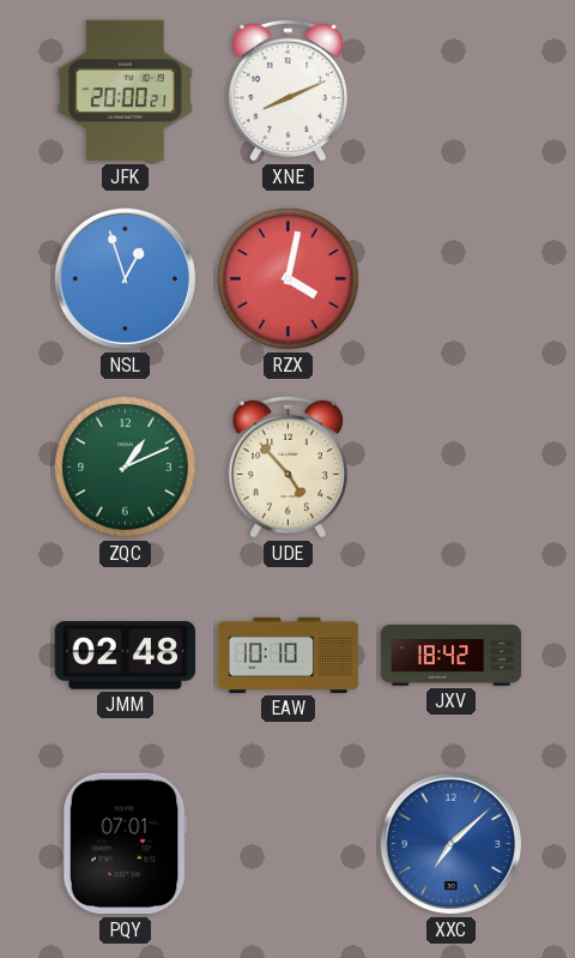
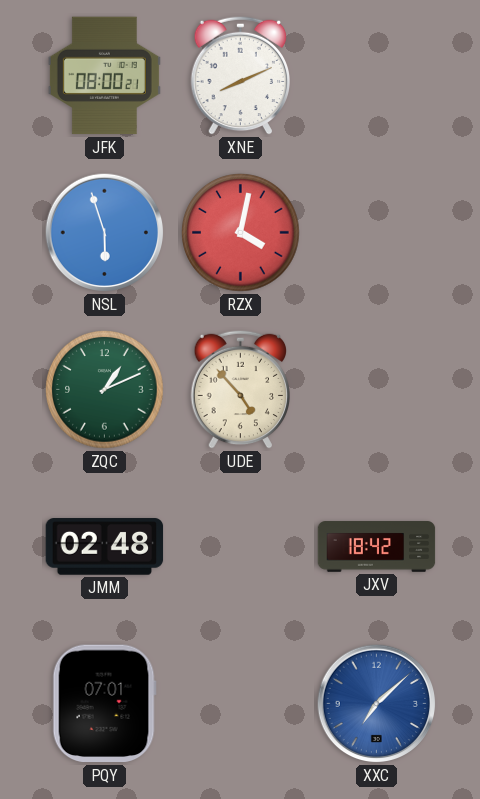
JFK: 20:00 -> 08:00 (104, 76)
NSL: 12:57 -> 5:57 (105, 233)
EAW: 10:10 -> none (289, 655)
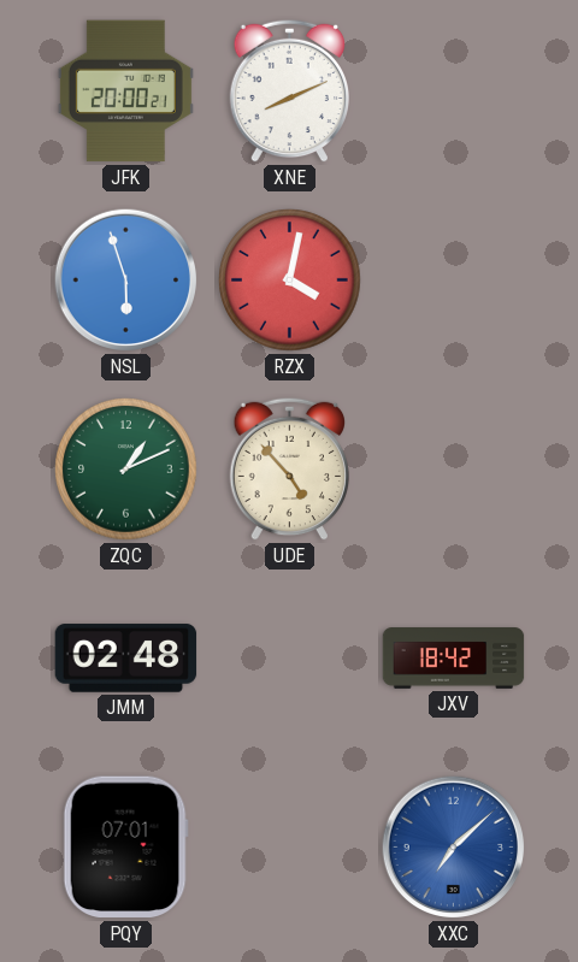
JFK: 08:00 -> 20:00 (125, 92)
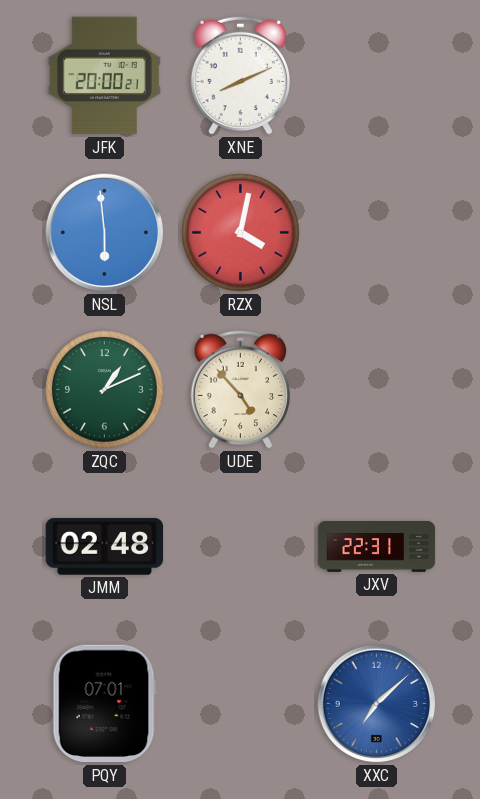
NSL: 5:57 -> 5:59 (105, 233)
JXV: 18:42 -> 22:31 (377, 547)
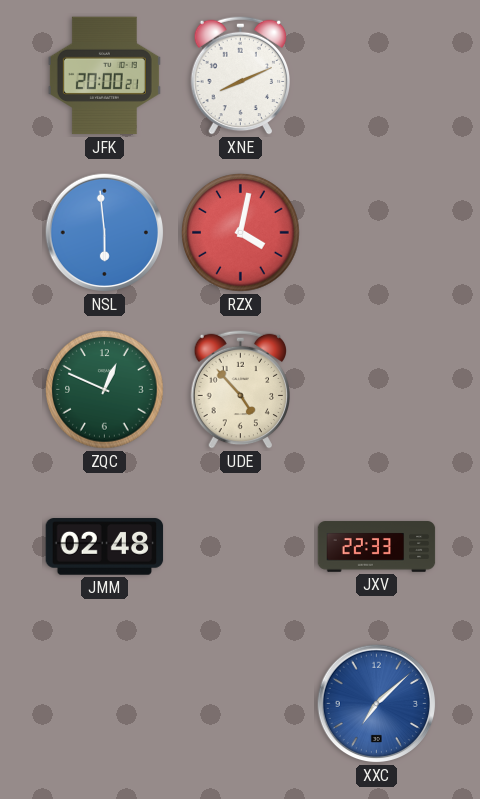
ZQC: 1:11 -> 12:49 (105, 390)
JXV: 22:31 -> 22:33 (377, 547)
PQY: 07:01 -> none (104, 704)
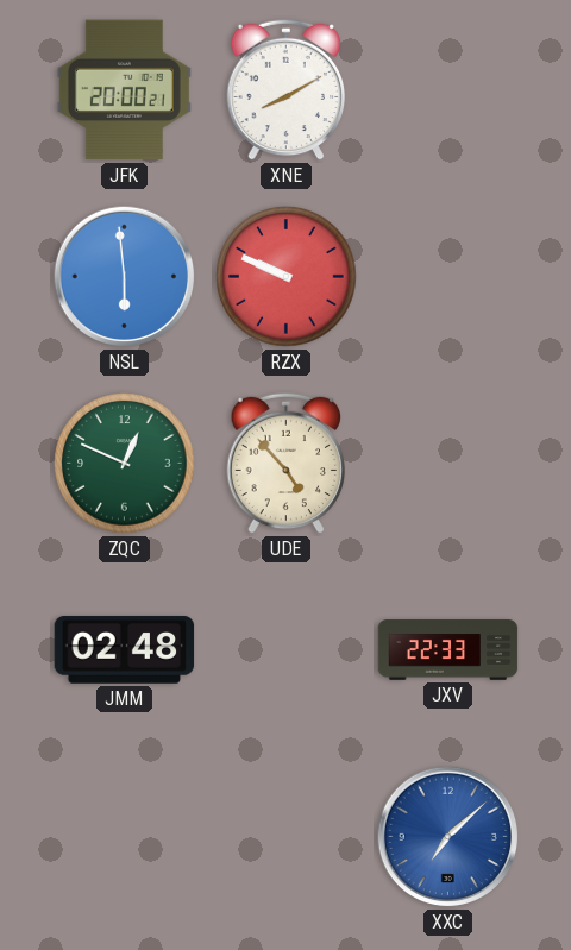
XNE: 8:11 -> 8:10 (287, 89)
RZX: 4:02 -> 9:49 (287, 277)
